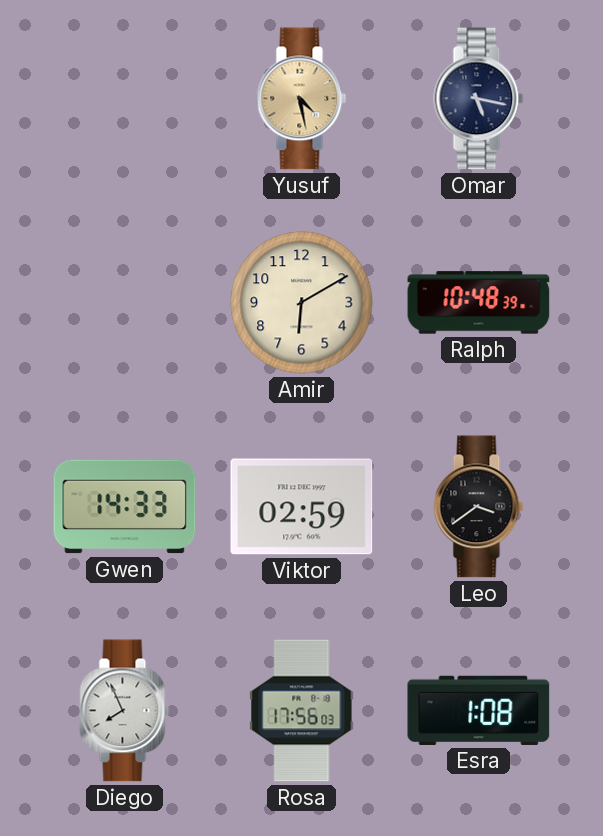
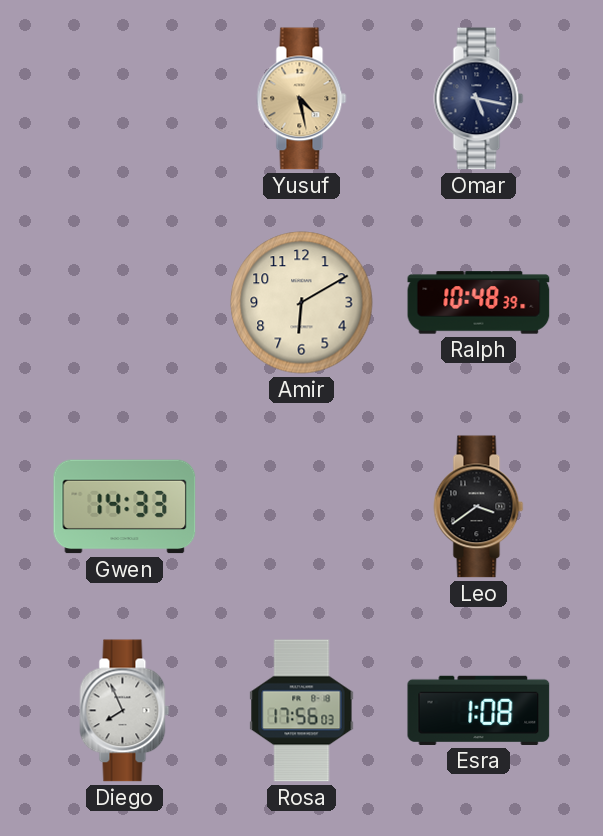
Viktor: 02:59 -> none (302, 507)
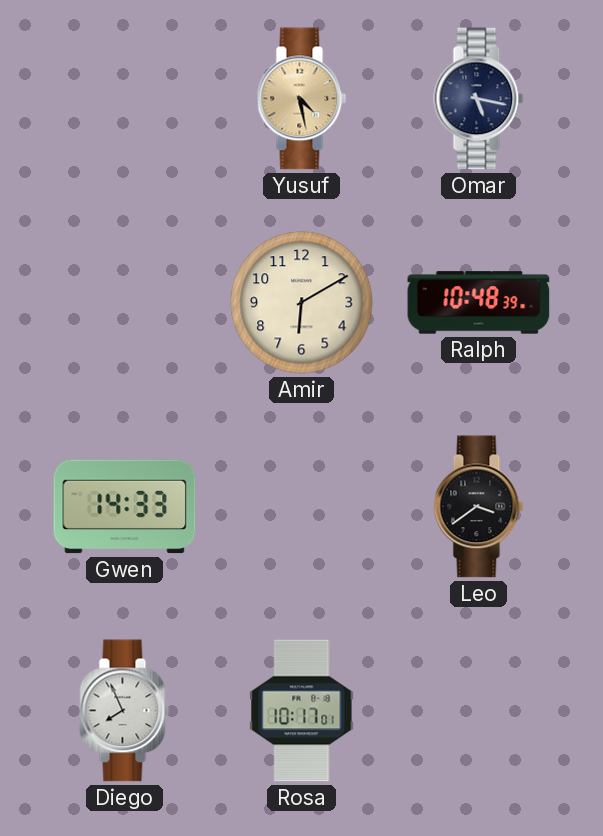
Rosa: 17:56 -> 10:17 (302, 711)
Esra: 1:08 -> none (479, 710)
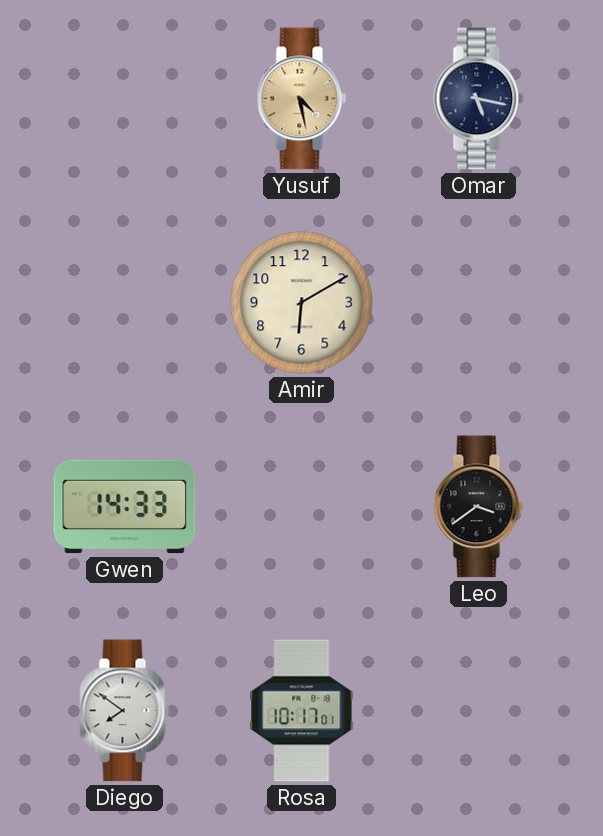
Ralph: 10:48 -> none (479, 303)
Diego: 7:56 -> 7:51 (125, 711)
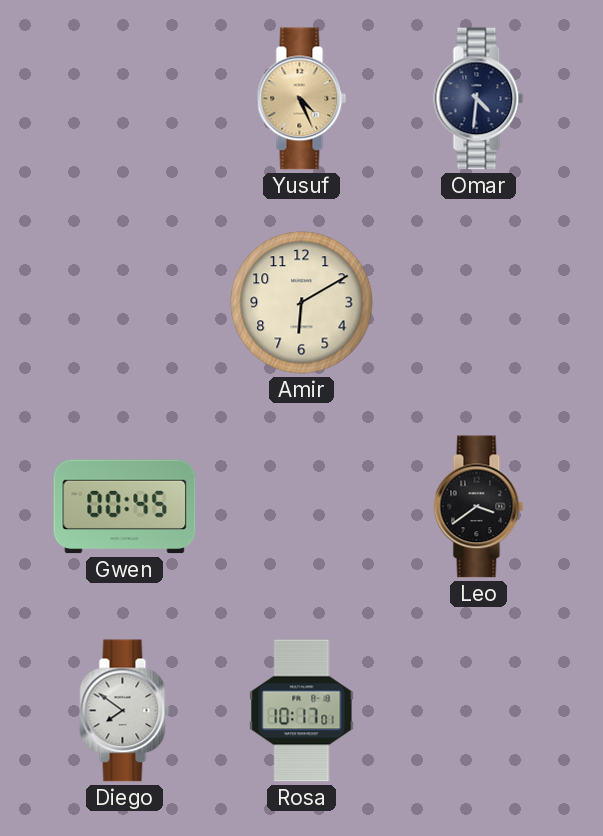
Yusuf: 4:28 -> 4:26 (302, 99)
Omar: 5:17 -> 4:31 (479, 99)
Gwen: 14:33 -> 00:45 (125, 507)
